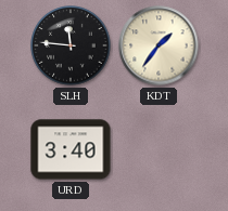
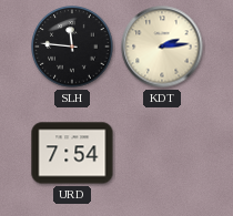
KDT: 1:36 -> 2:14 (162, 47)
URD: 3:40 -> 7:54 (72, 153)
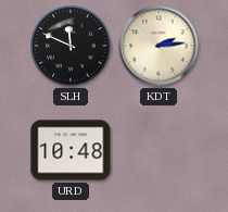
SLH: 11:46 -> 11:49 (71, 46)
URD: 7:54 -> 10:48 (71, 150)
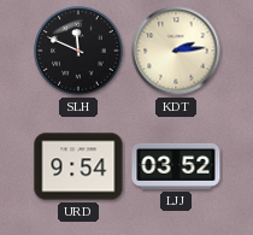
URD: 10:48 -> 9:54 (78, 166)
LJJ: none -> 03:52 (176, 166)
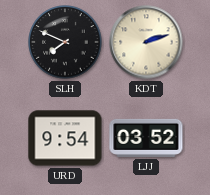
SLH: 11:49 -> 7:49 (65, 42)
KDT: 2:14 -> 2:12 (146, 42)
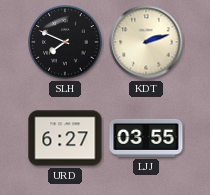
URD: 9:54 -> 6:27 (65, 138)
LJJ: 03:52 -> 03:55 (146, 138)
